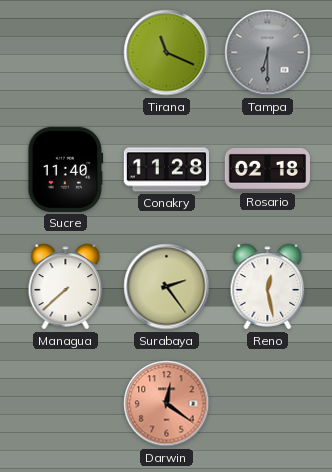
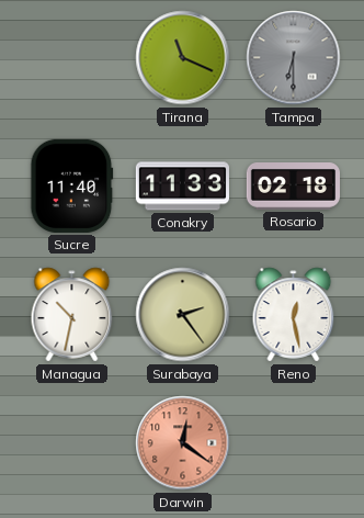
Conakry: 11:28 -> 11:33 (182, 187)
Managua: 7:38 -> 10:32 (72, 315)
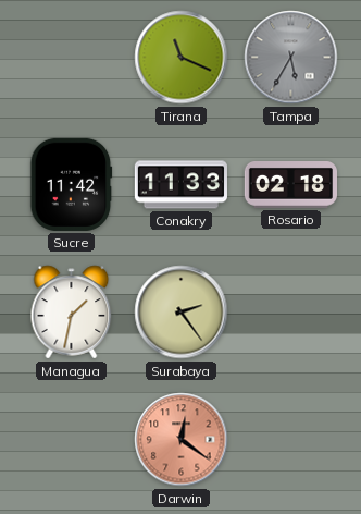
Tampa: 6:30 -> 5:35 (291, 58)
Sucre: 11:40 -> 11:42 (72, 184)
Managua: 10:32 -> 1:32 (72, 313)
Reno: 12:28 -> none (294, 315)
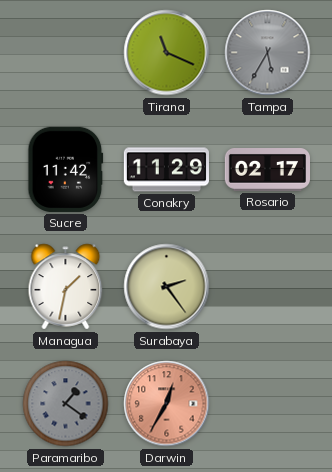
Conakry: 11:33 -> 11:29 (166, 170)
Rosario: 02:18 -> 02:17 (267, 170)
Paramaribo: none -> 1:21 (66, 404)
Darwin: 12:21 -> 12:35 (167, 404)
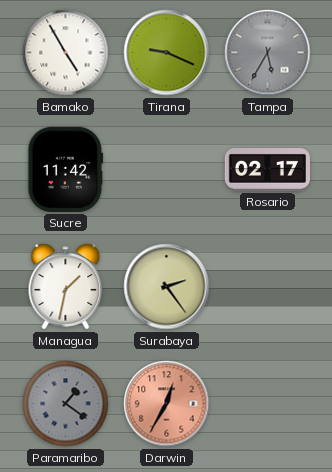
Bamako: none -> 4:55 (66, 53)
Tirana: 11:19 -> 9:19 (167, 53)
Conakry: 11:29 -> none (166, 170)
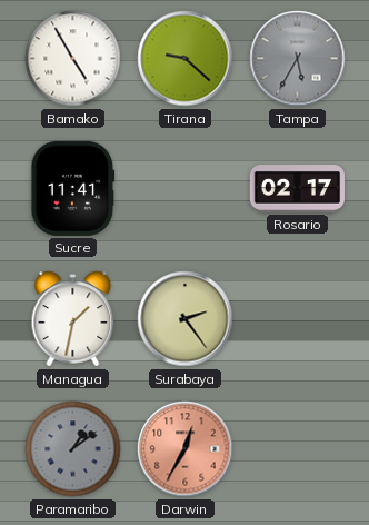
Tirana: 9:19 -> 9:22 (186, 59)
Sucre: 11:42 -> 11:41 (73, 188)
Paramaribo: 1:21 -> 1:09 (73, 449)
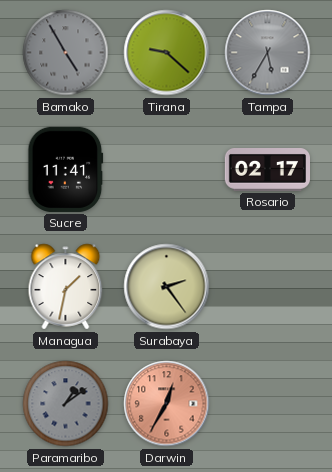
Bamako dial: white -> grey (66, 53)
